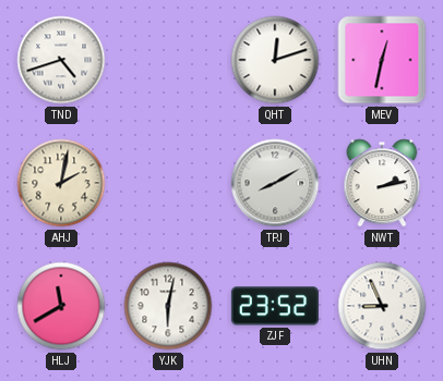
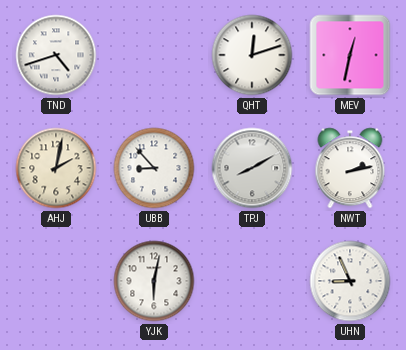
UBB: none -> 8:53 (154, 168)
HLJ: 11:40 -> none (61, 306)
ZJF: 23:52 -> none (275, 306)
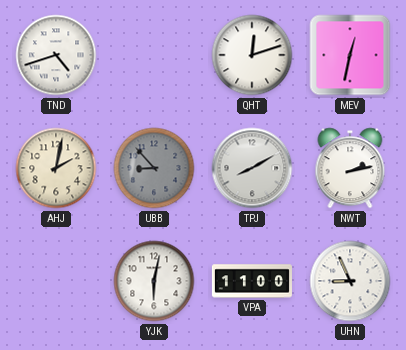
UBB dial: white -> grey (154, 168)
VPA: none -> 11:00 (252, 281)
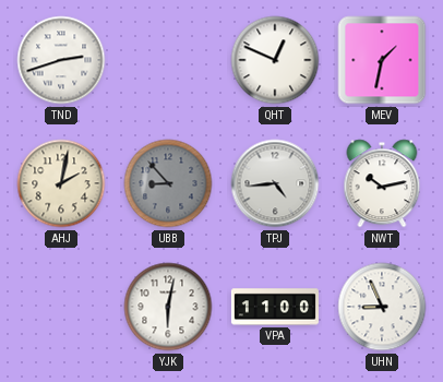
TND: 4:42 -> 2:42 (61, 60)
QHT: 12:12 -> 12:49 (275, 60)
MEV: 12:32 -> 1:32 (382, 60)
TPJ: 8:10 -> 4:44 (275, 183)
NWT: 2:13 -> 10:13 (382, 183)
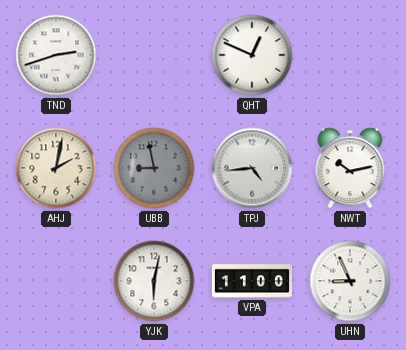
MEV: 1:32 -> none (382, 60)
UBB: 8:53 -> 8:58 (154, 168)
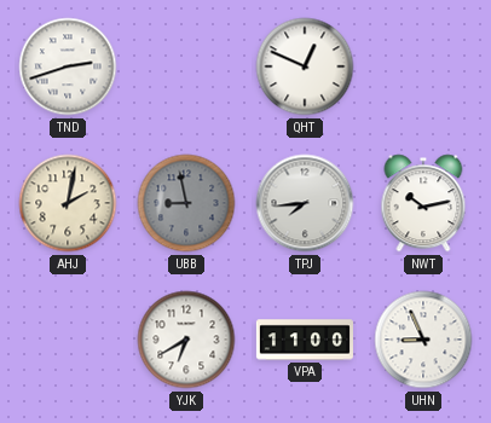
TPJ: 4:44 -> 7:44 (305, 203)
YJK: 6:02 -> 6:40 (186, 340)
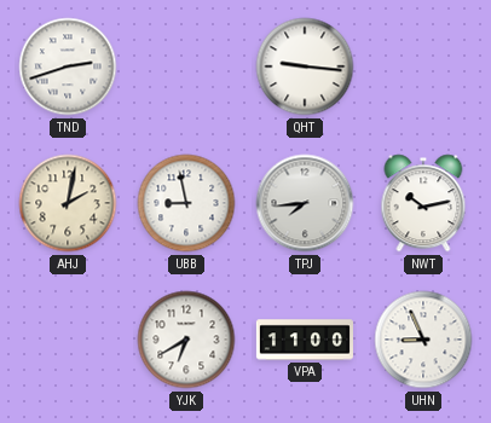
QHT: 12:49 -> 9:16 (305, 66)
UBB dial: grey -> white (186, 203)
